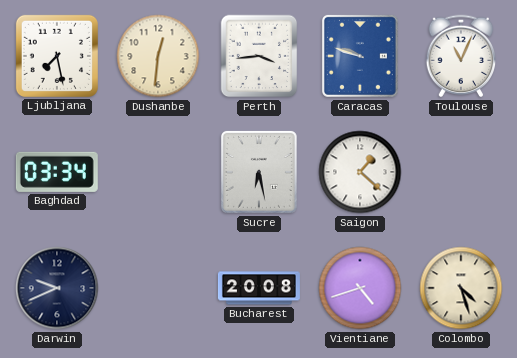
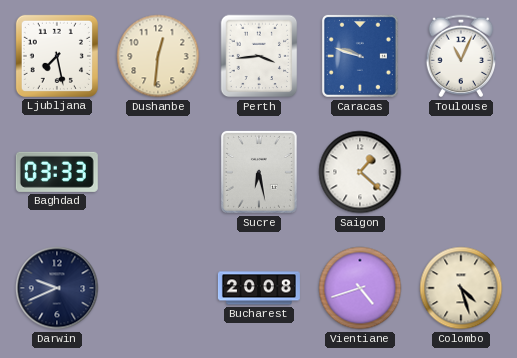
Baghdad: 03:34 -> 03:33 (57, 172)
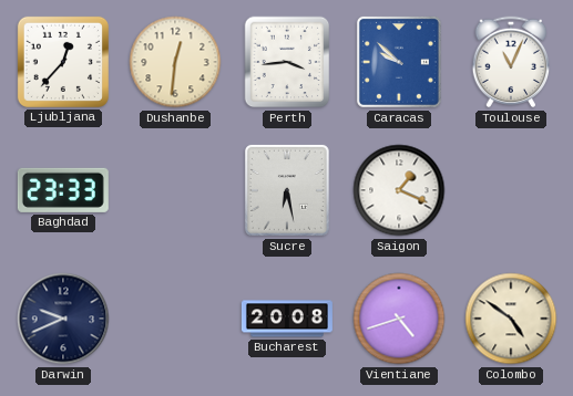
Ljubljana: 7:28 -> 12:37 (63, 62)
Caracas: 9:48 -> 9:52 (399, 62)
Baghdad: 03:33 -> 23:33 (63, 190)
Saigon: 1:22 -> 1:19 (399, 190)
Colombo: 4:27 -> 4:51 (511, 319)
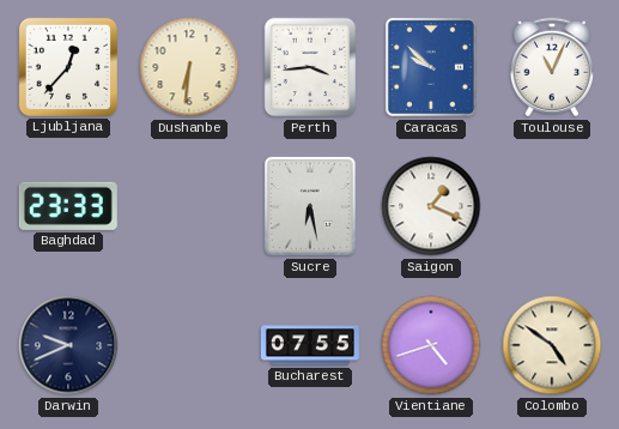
Dushanbe: 12:31 -> 6:31 (189, 67)
Bucharest: 20:08 -> 07:55 (310, 345)
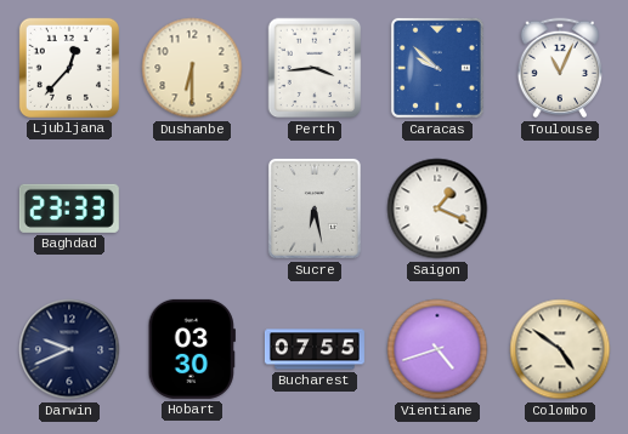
Dushanbe: 6:31 -> 6:30 (192, 68)
Hobart: none -> 03:30 (192, 349)
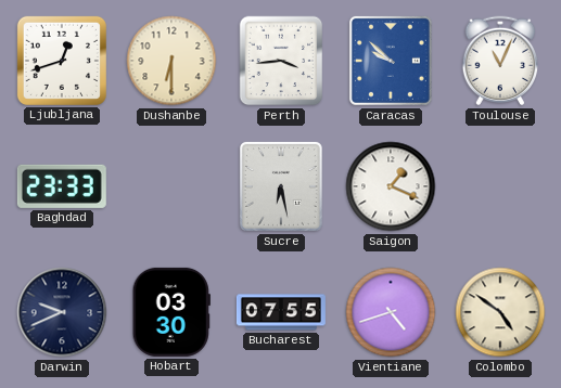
Ljubljana: 12:37 -> 12:42 (62, 61)
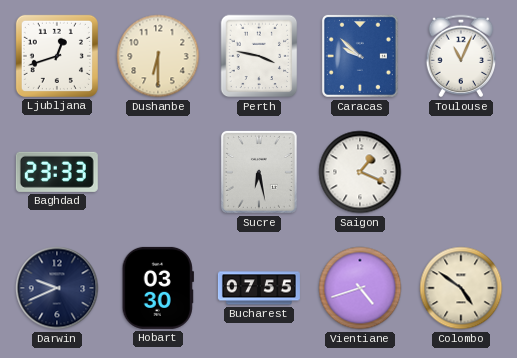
Perth: 3:44 -> 3:47 (259, 56)
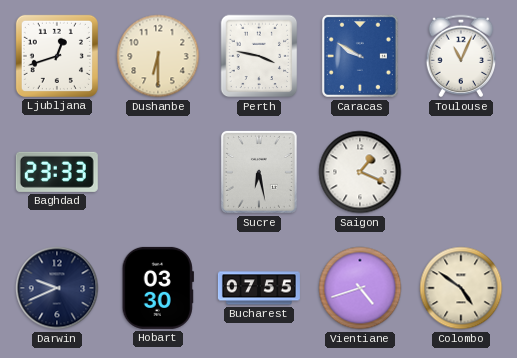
Caracas: 9:52 -> 9:50 (360, 56)
